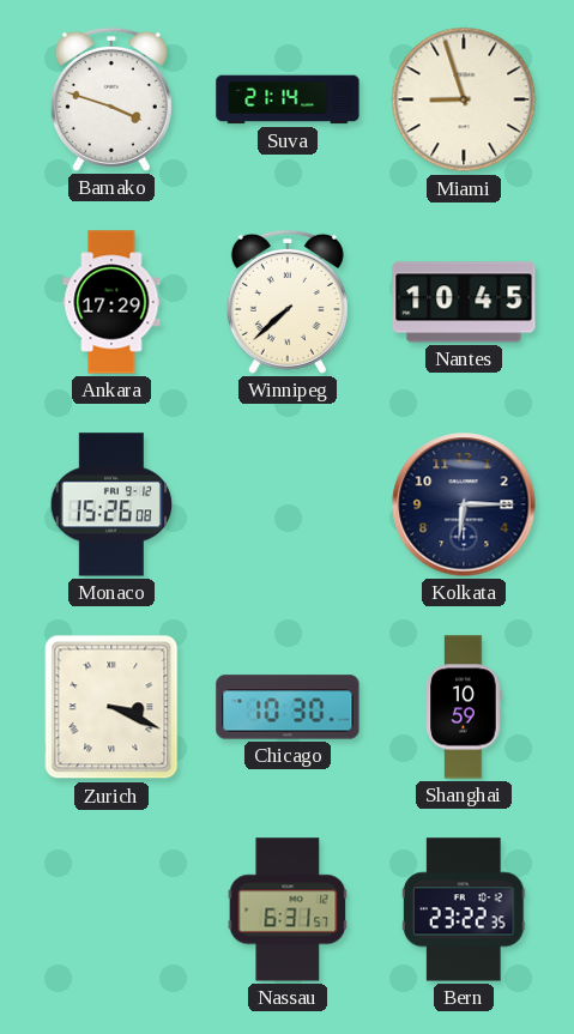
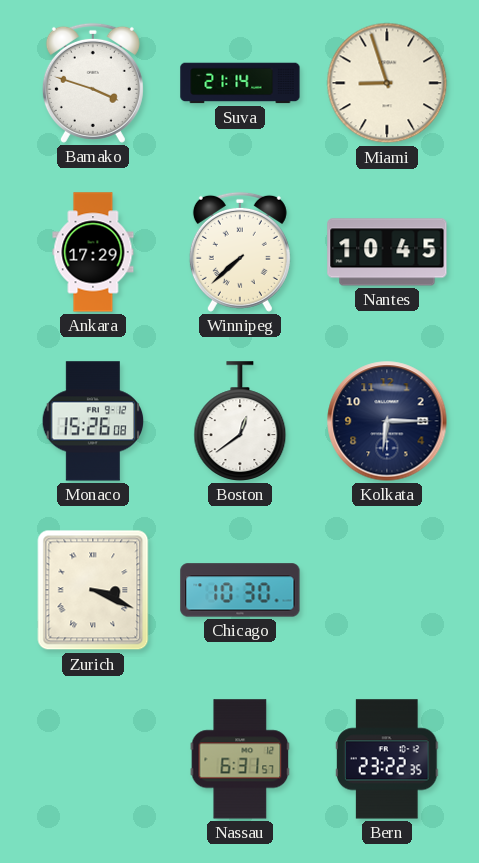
Boston: none -> 12:39 (240, 421)
Shanghai: 10:59 -> none (464, 707)
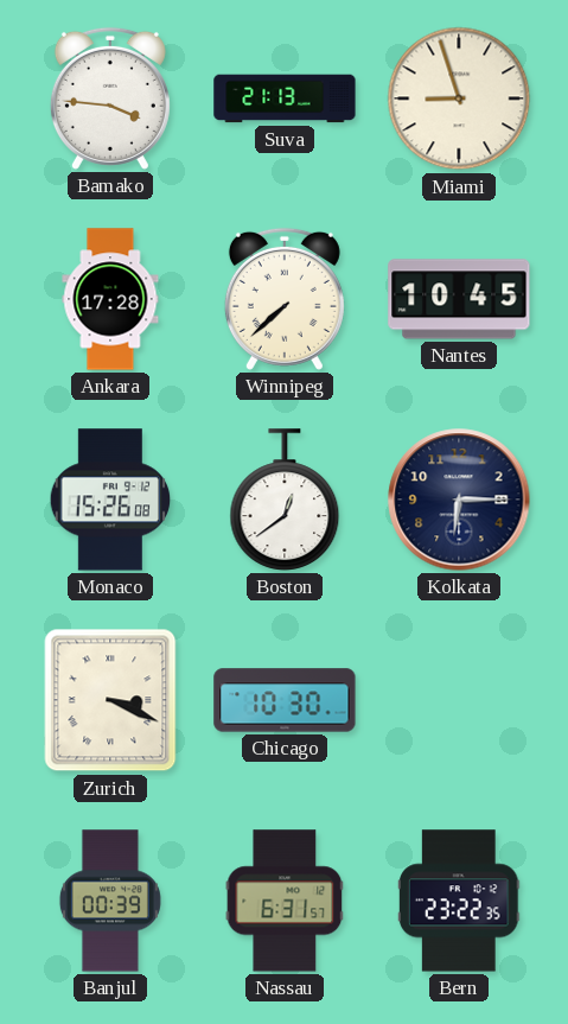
Bamako: 3:48 -> 3:46 (110, 98)
Suva: 21:14 -> 21:13 (285, 98)
Ankara: 17:29 -> 17:28 (110, 299)
Banjul: none -> 00:39 (110, 901)
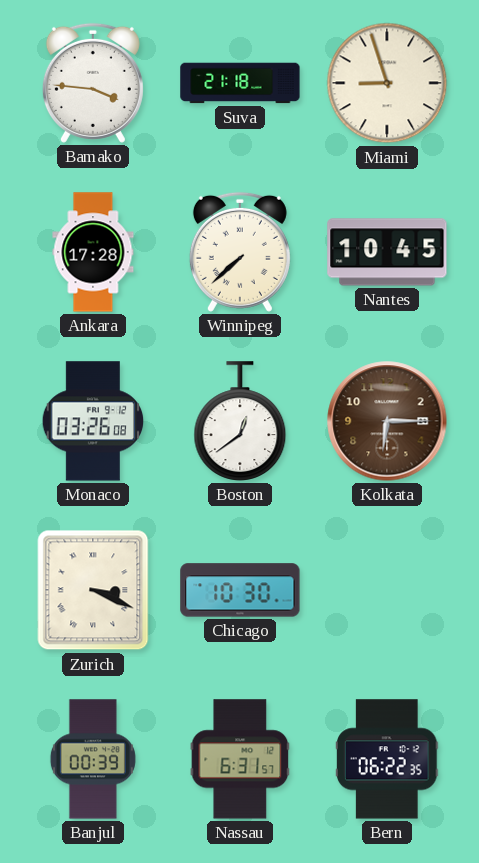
Suva: 21:13 -> 21:18 (240, 83)
Monaco: 15:26 -> 03:26 (93, 421)
Kolkata dial: navy -> brown (387, 421)
Bern: 23:22 -> 06:22 (387, 759)
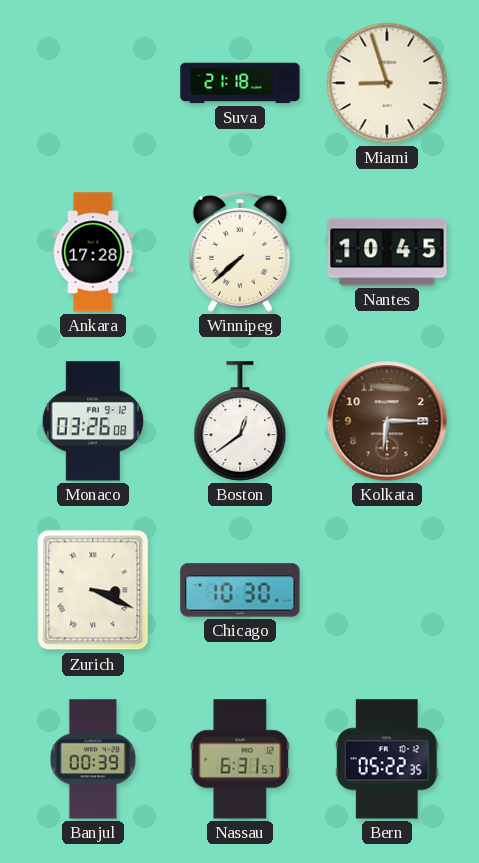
Bamako: 3:46 -> none (93, 83)
Bern: 06:22 -> 05:22 (387, 759)
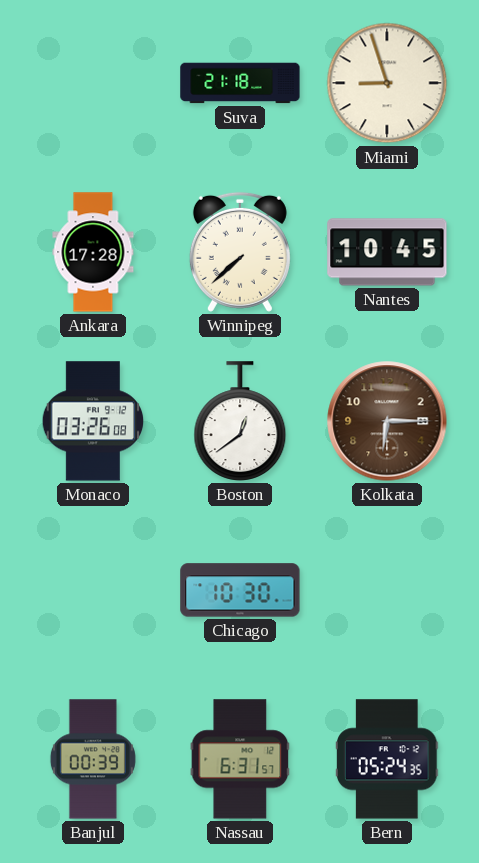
Zurich: 3:19 -> none (93, 590)
Bern: 05:22 -> 05:24 (387, 759)
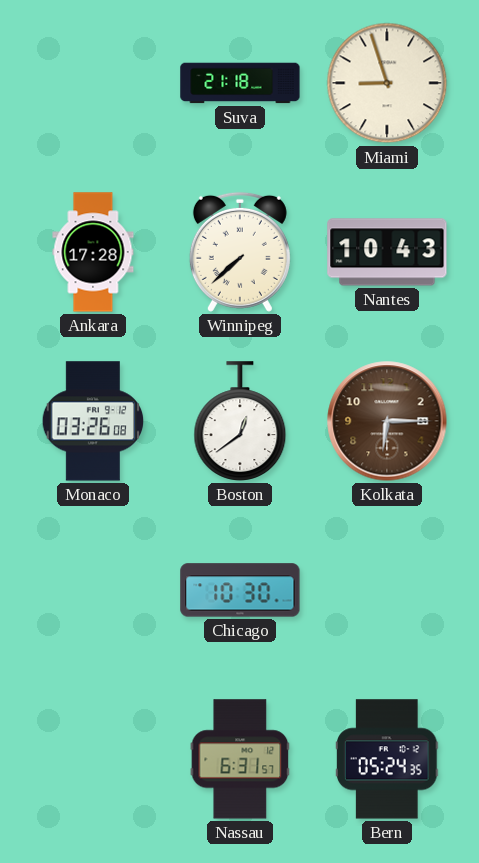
Nantes: 10:45 -> 10:43 (387, 252)
Banjul: 00:39 -> none (93, 759)
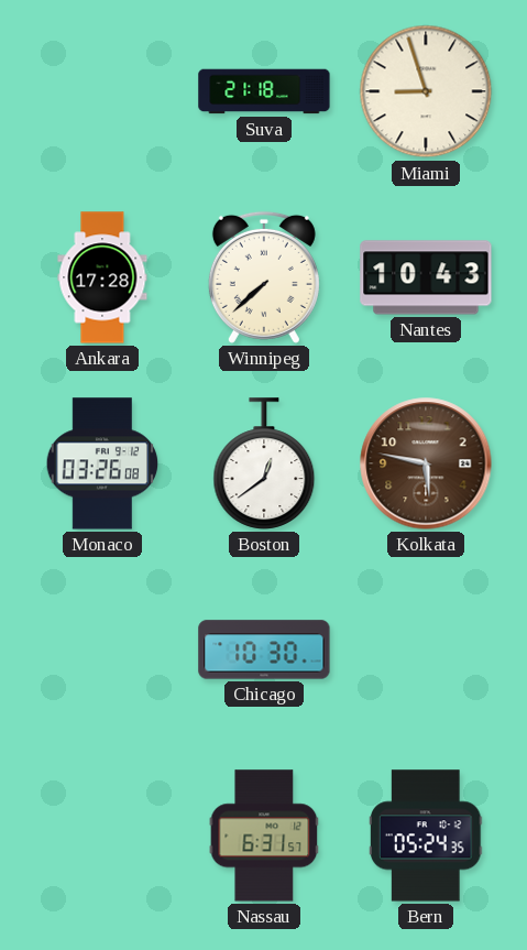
Kolkata: 6:15 -> 5:47 (426, 463)
